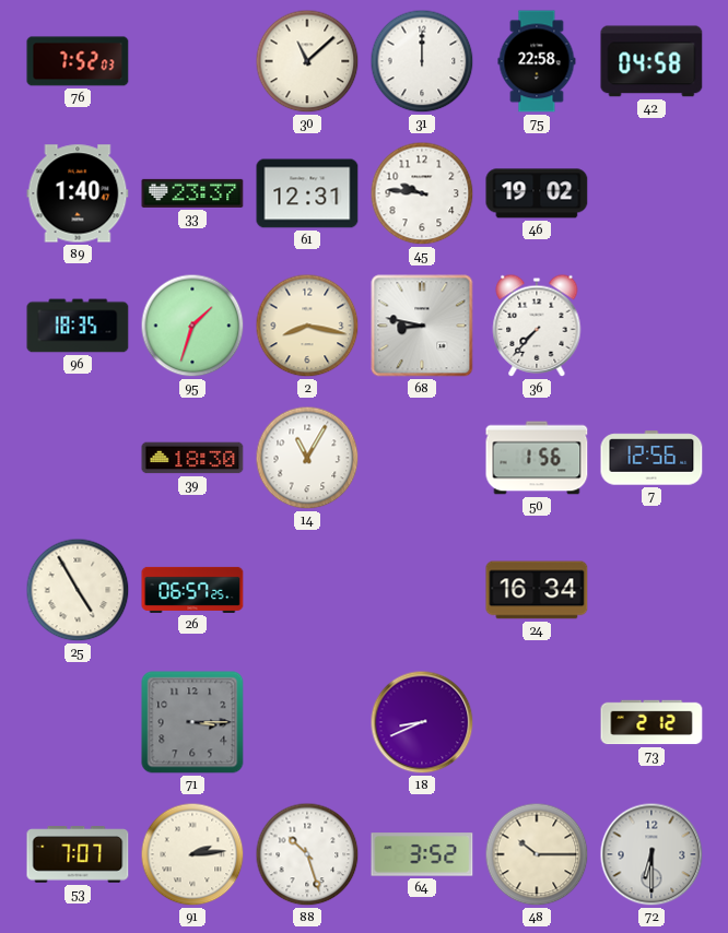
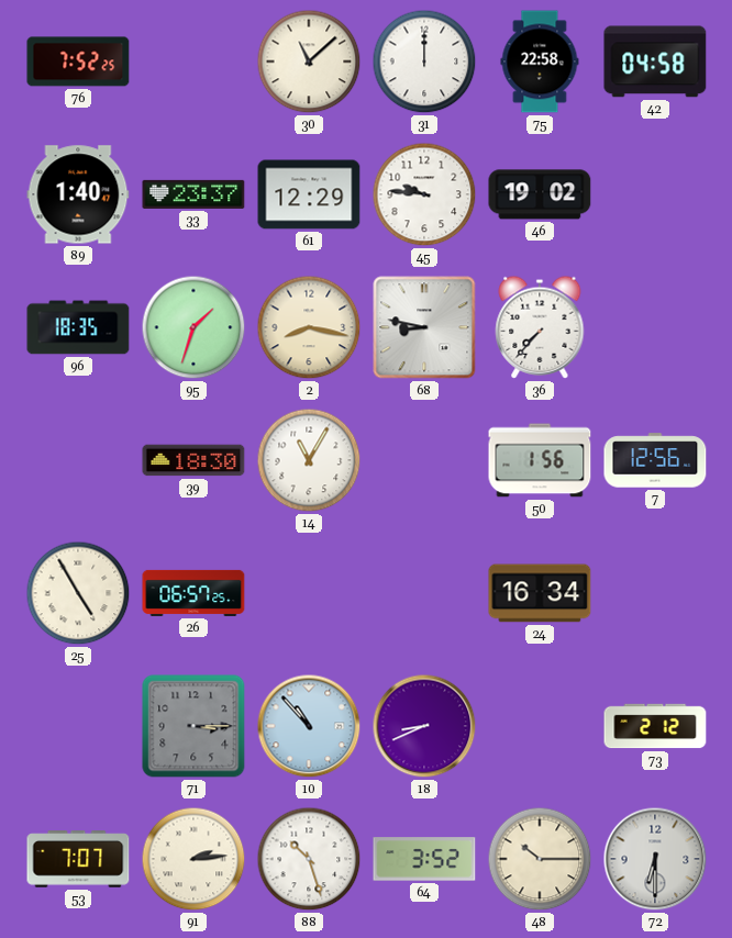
76: 7:52:03 -> 7:52:25 (78, 62)
61: 12:31 -> 12:29 (309, 194)
10: none -> 10:53 (309, 726)
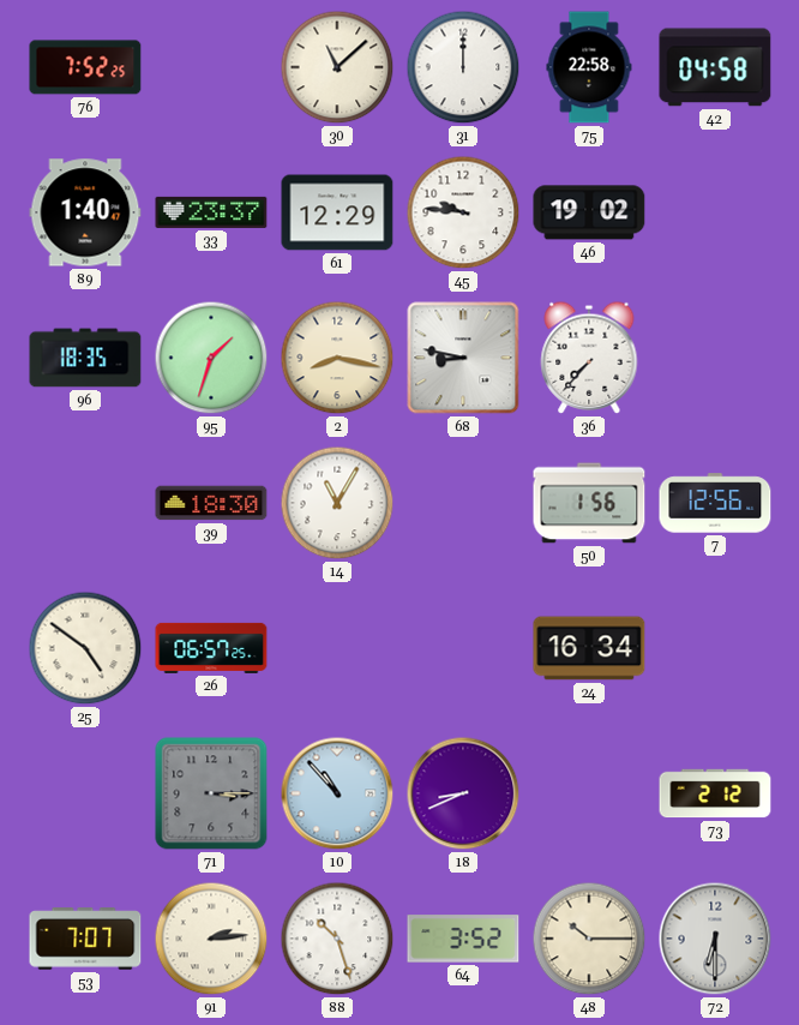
25: 4:55 -> 4:51 (85, 648)
